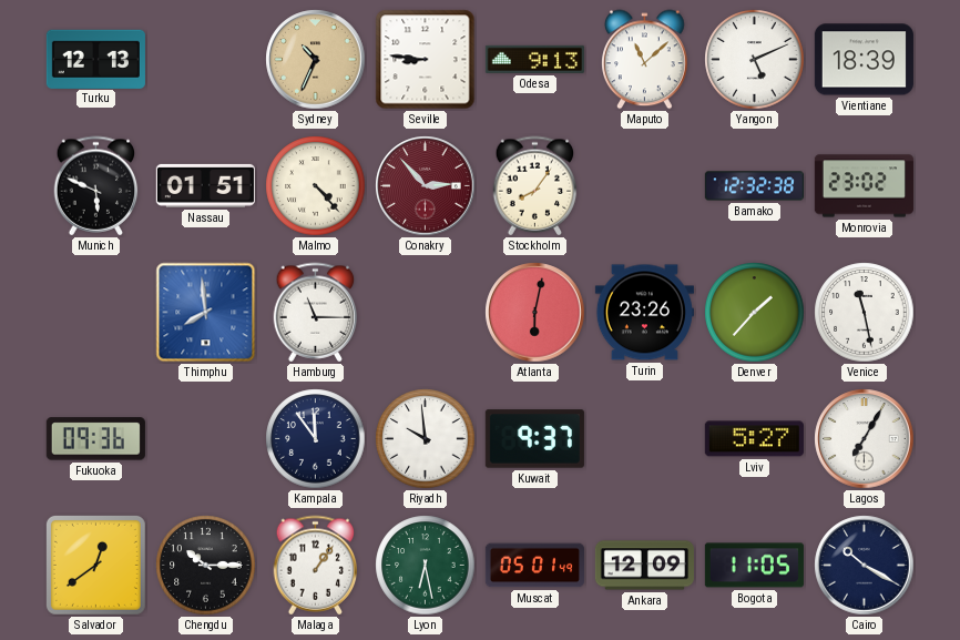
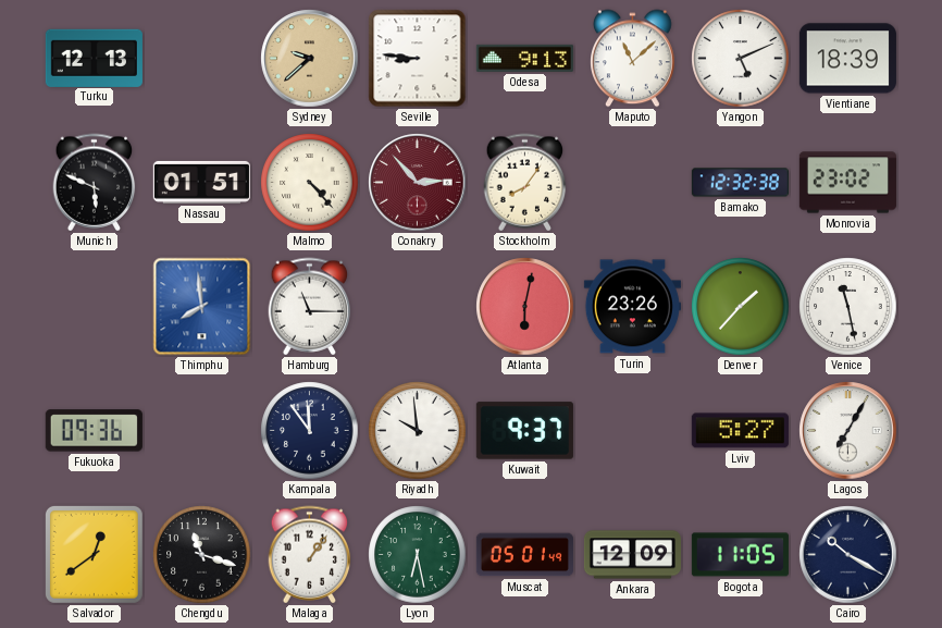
Sydney: 10:34 -> 9:38 (310, 59)
Chengdu: 10:15 -> 11:18 (202, 555)
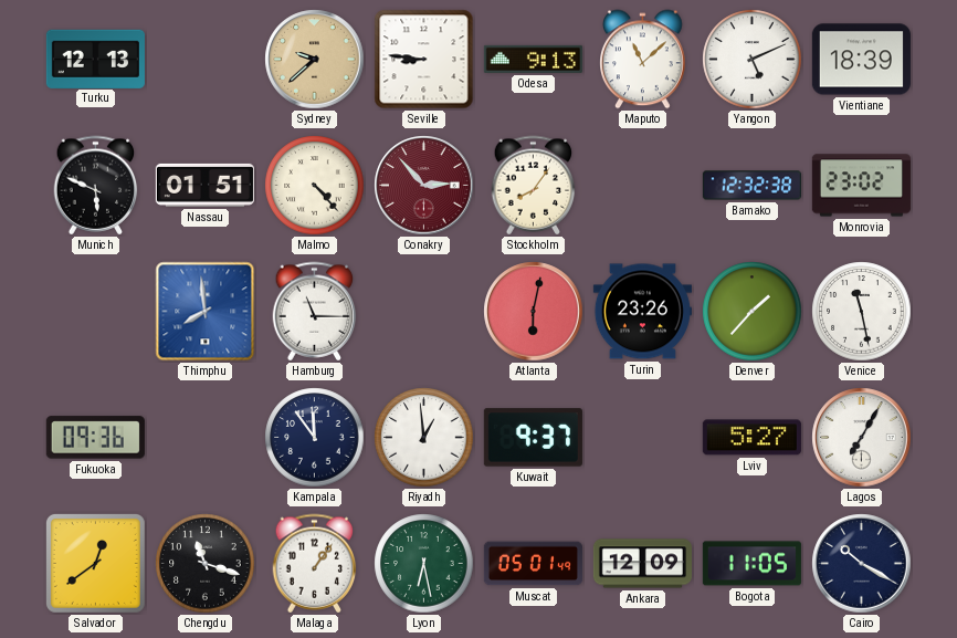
Riyadh: 9:59 -> 12:59 (424, 438)
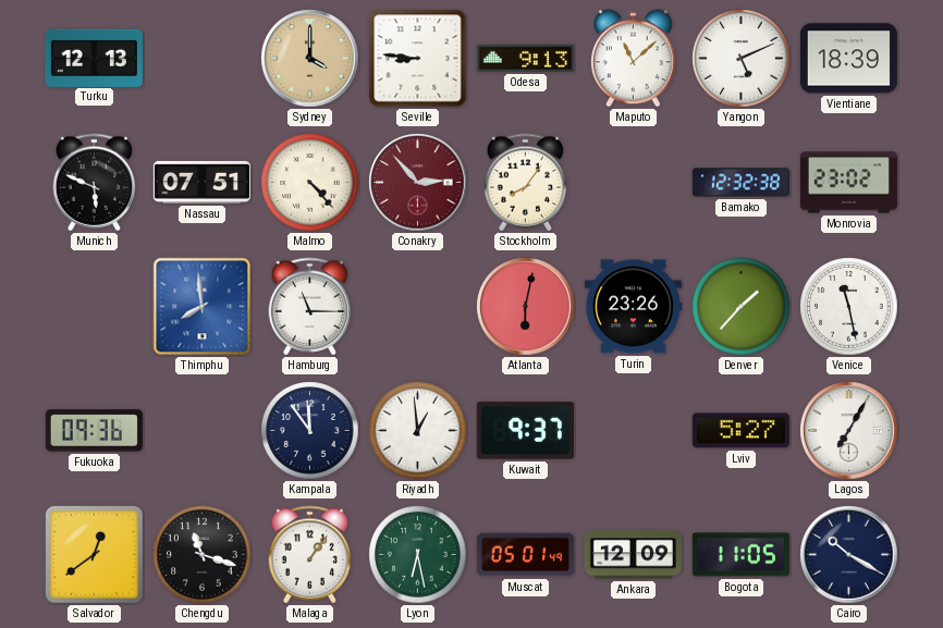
Sydney: 9:38 -> 4:00 (310, 59)
Nassau: 01:51 -> 07:51 (201, 182)
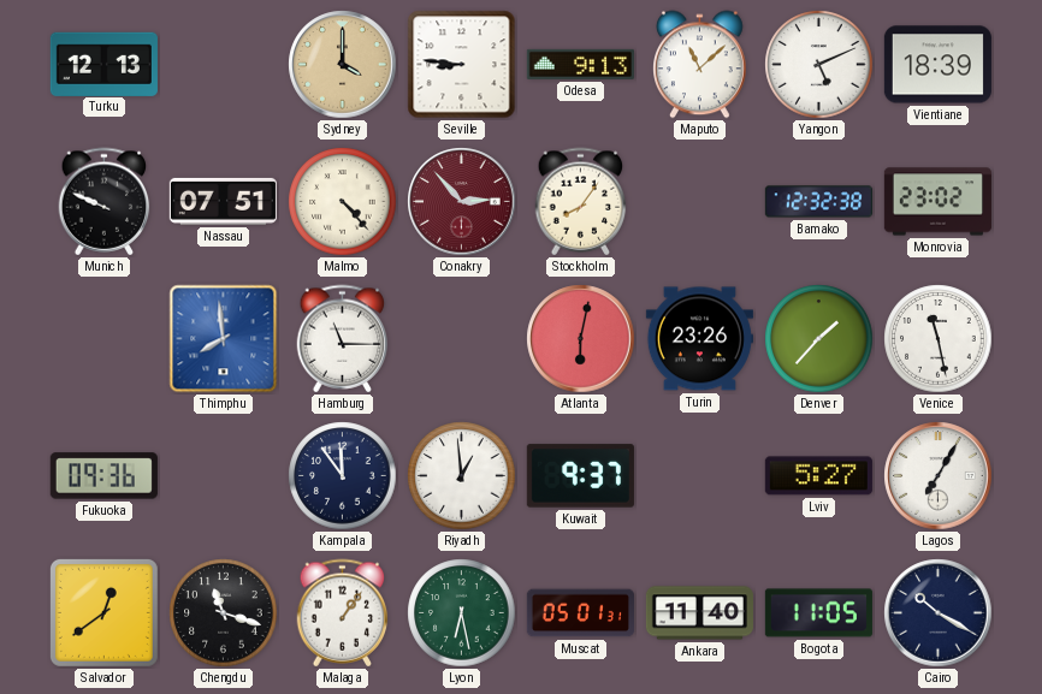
Munich: 5:49 -> 9:49 (105, 202)
Muscat: 05:01:49 -> 05:01:31 (580, 613)
Ankara: 12:09 -> 11:40 (699, 613)
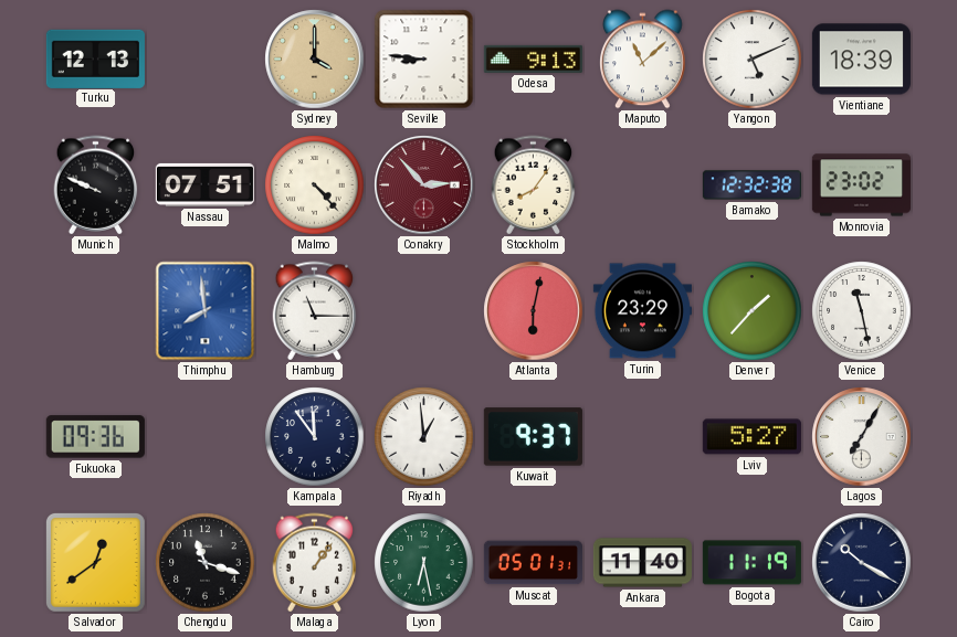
Turin: 23:26 -> 23:29 (642, 311)
Bogota: 11:05 -> 11:19 (751, 563)
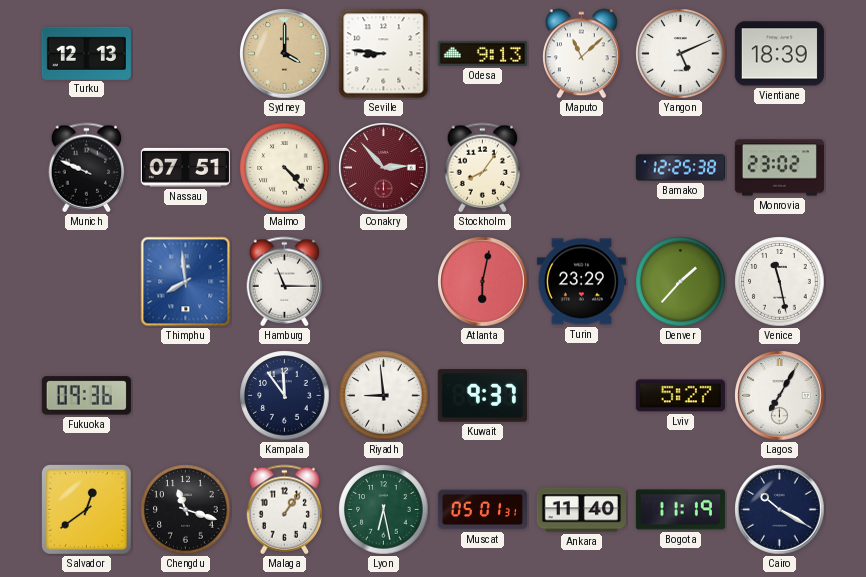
Bamako: 12:32 -> 12:25 (680, 168)
Riyadh: 12:59 -> 8:59 (384, 396)
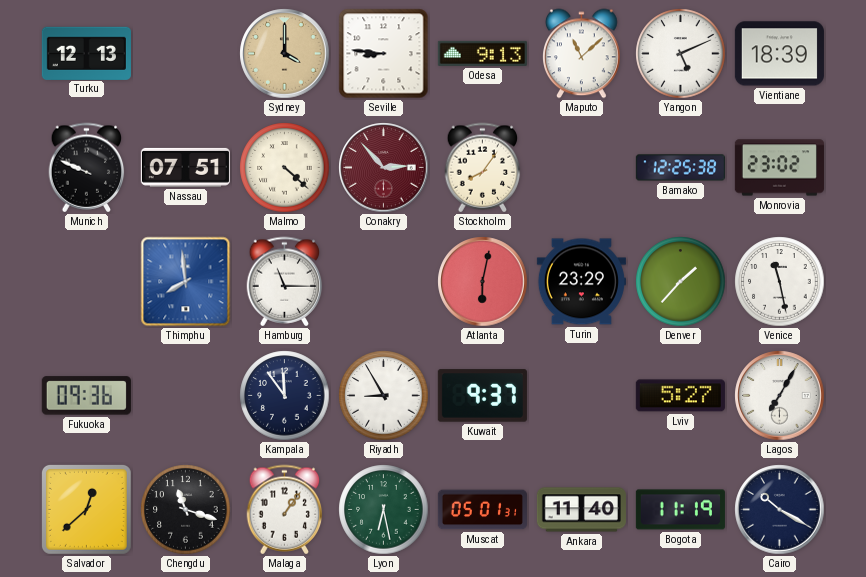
Malmo: 4:23 -> 4:22 (285, 168)
Riyadh: 8:59 -> 8:55 (384, 396)
Salvador: 12:39 -> 12:38 (86, 509)
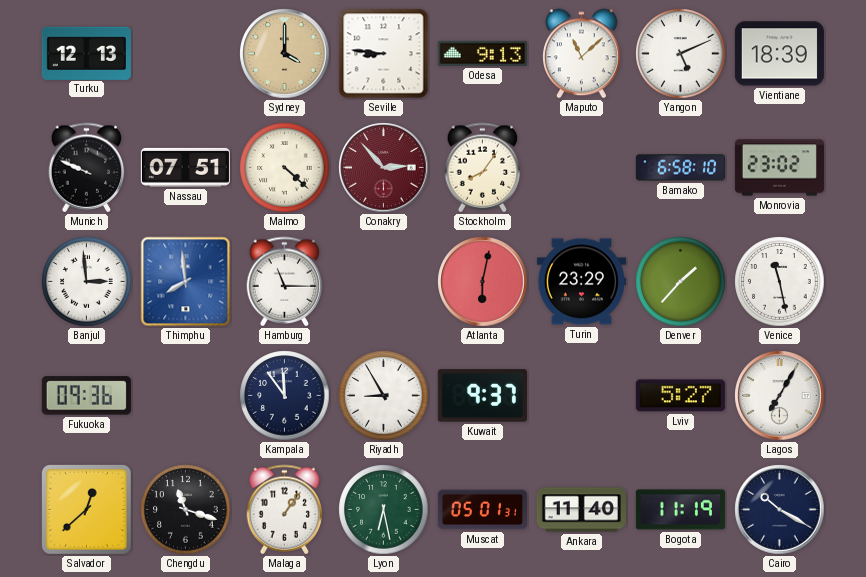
Bamako: 12:25 -> 6:58 (680, 168)
Banjul: none -> 2:59 (87, 282)
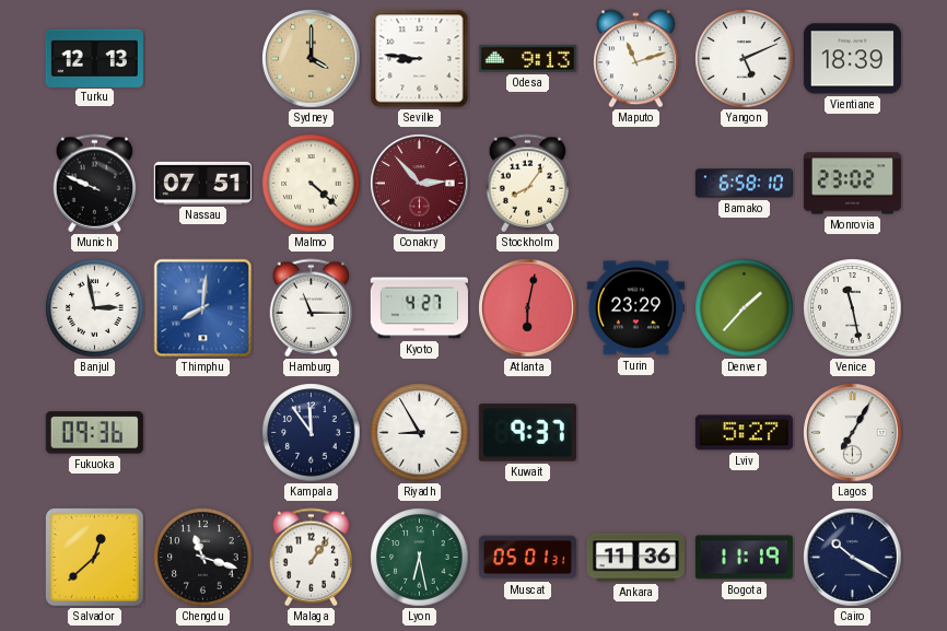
Maputo: 11:08 -> 11:12 (636, 59)
Banjul: 2:59 -> 2:58 (95, 308)
Thimphu: 7:59 -> 8:01 (203, 308)
Kyoto: none -> 4:27 (419, 308)
Ankara: 11:40 -> 11:36 (635, 558)
